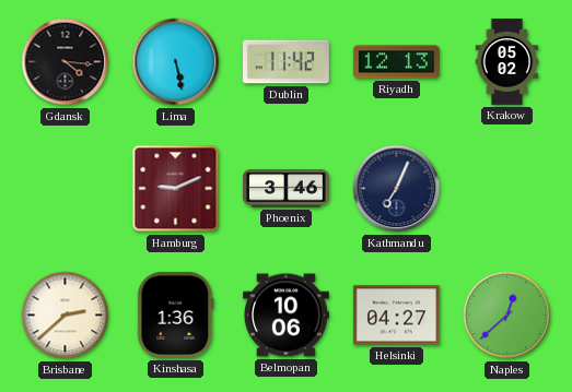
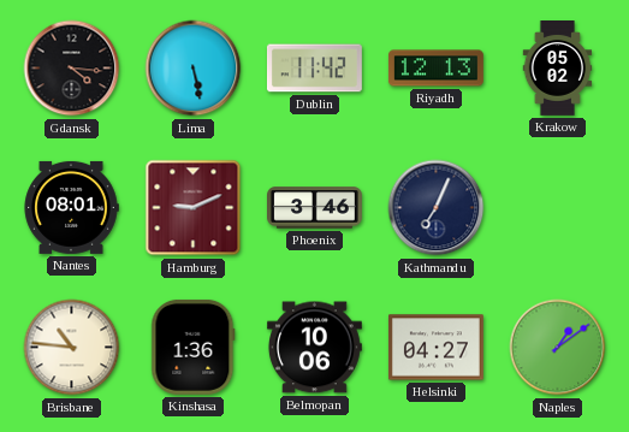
Nantes: none -> 08:01 (71, 207)
Brisbane: 2:38 -> 10:46 (72, 348)
Naples: 12:38 -> 1:09 (558, 348)
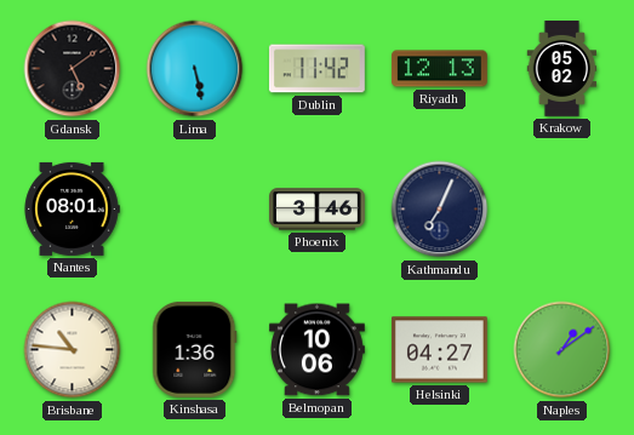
Gdansk: 4:16 -> 5:09 (73, 69)
Hamburg: 9:11 -> none (194, 208)
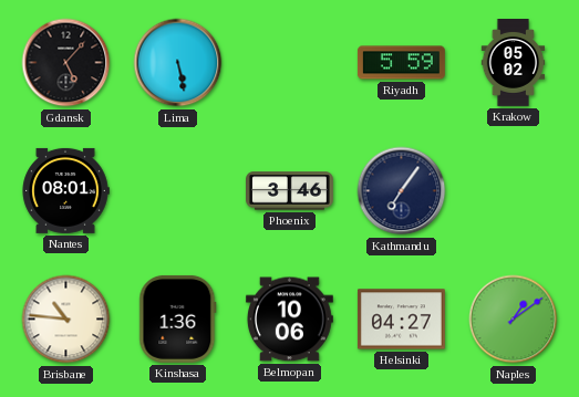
Gdansk: 5:09 -> 5:07 (66, 63)
Dublin: 11:42 -> none (316, 69)
Riyadh: 12:13 -> 5:59 (401, 63)
Kathmandu: 7:04 -> 7:06 (402, 191)
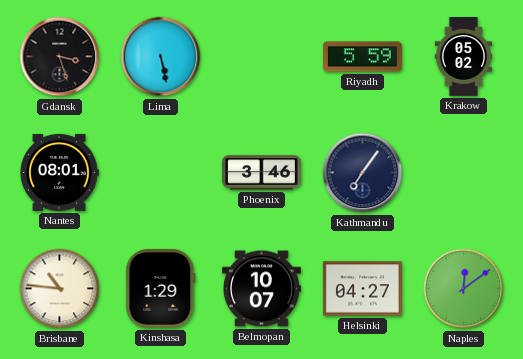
Gdansk: 5:07 -> 3:27 (60, 57)
Kinshasa: 1:36 -> 1:29 (161, 288)
Belmopan: 10:06 -> 10:07 (261, 289)
Naples: 1:09 -> 12:09 (464, 289)
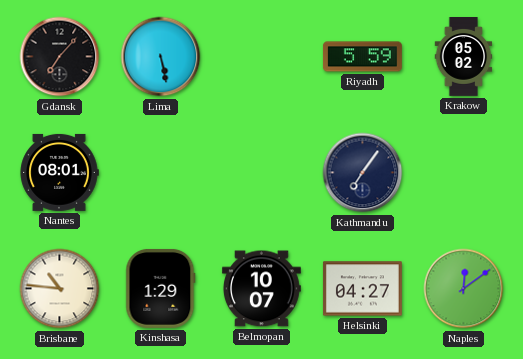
Gdansk: 3:27 -> 7:07 (60, 57)
Phoenix: 3:46 -> none (262, 173)
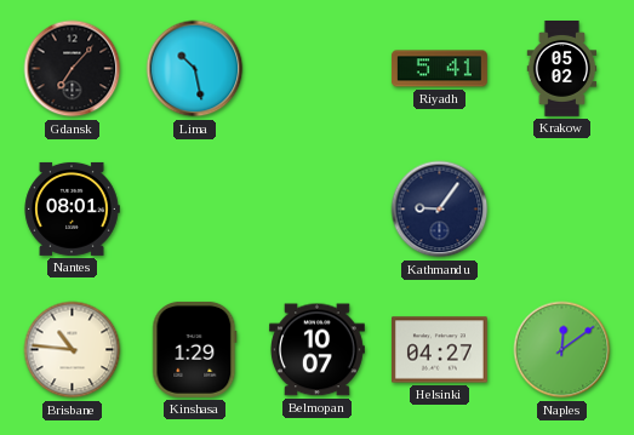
Lima: 5:28 -> 10:28 (195, 69)
Riyadh: 5:59 -> 5:41 (439, 69)
Kathmandu: 7:06 -> 9:06 (440, 210)
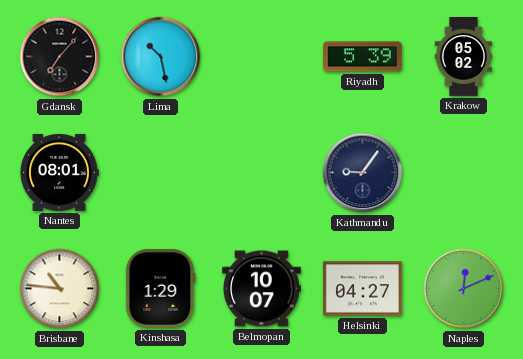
Riyadh: 5:41 -> 5:39 (362, 57)
Naples: 12:09 -> 12:11 (464, 289)
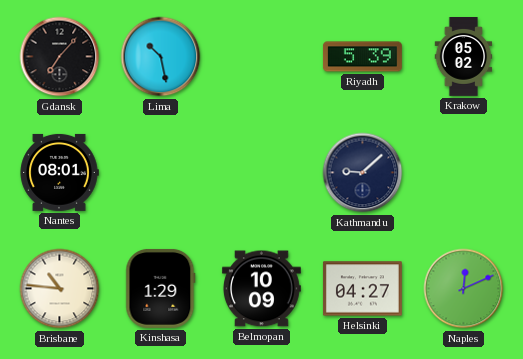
Kathmandu: 9:06 -> 9:08 (363, 173)
Belmopan: 10:07 -> 10:09 (261, 289)
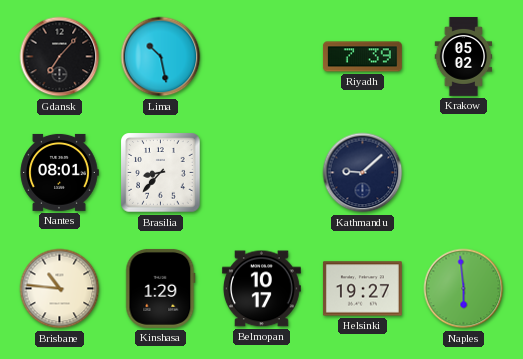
Riyadh: 5:39 -> 7:39 (362, 57)
Brasilia: none -> 8:37 (161, 173)
Belmopan: 10:09 -> 10:17 (261, 289)
Helsinki: 04:27 -> 19:27 (362, 289)
Naples: 12:11 -> 5:59 (464, 289)
